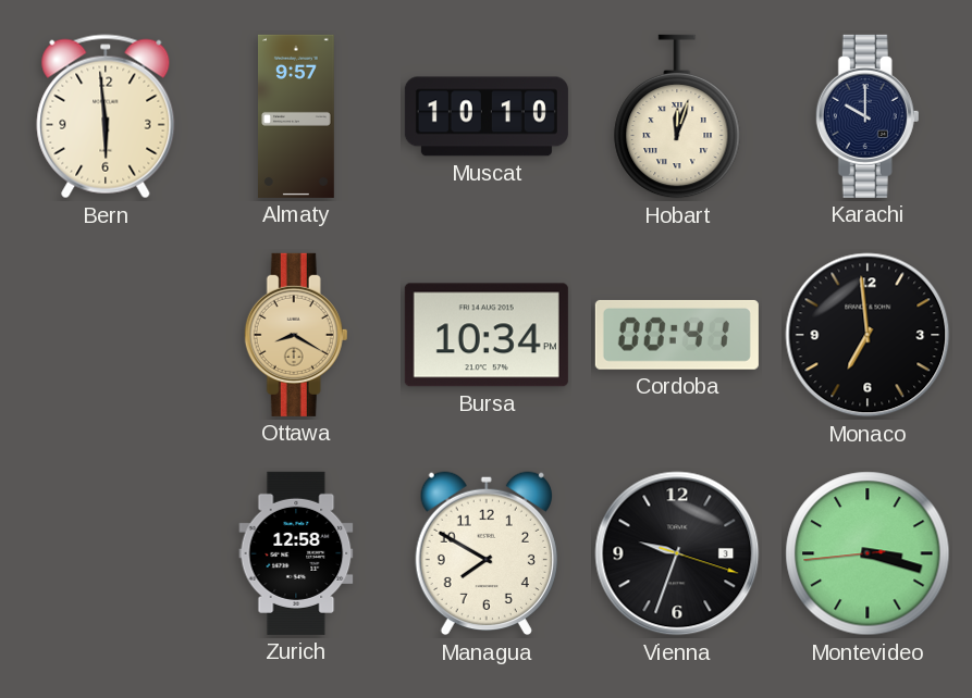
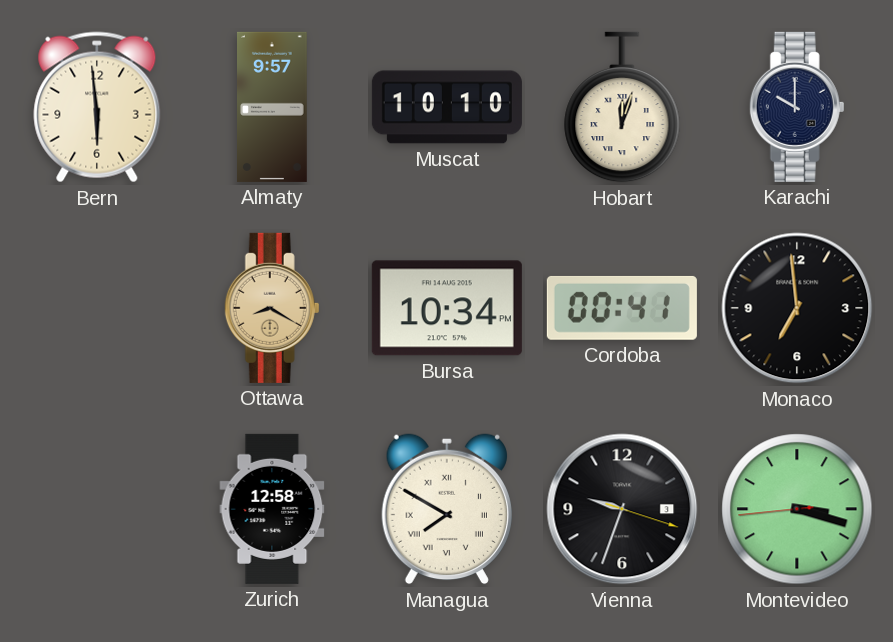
Managua numerals: Arabic -> Roman (447, 509)
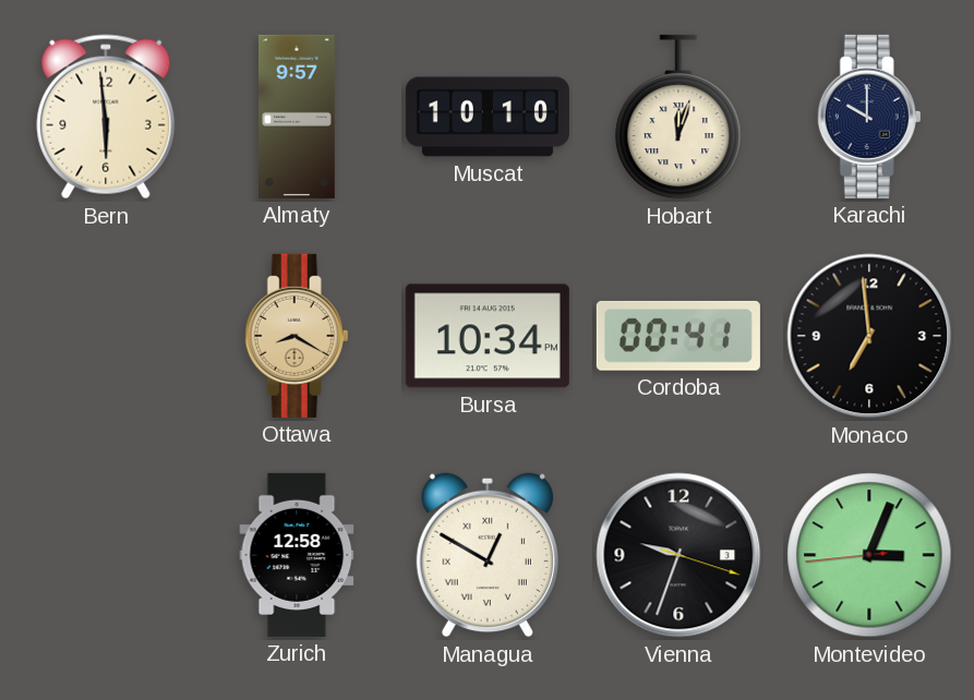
Managua: 7:50 -> 12:50 (488, 555)
Montevideo: 3:17 -> 3:03 (869, 555)
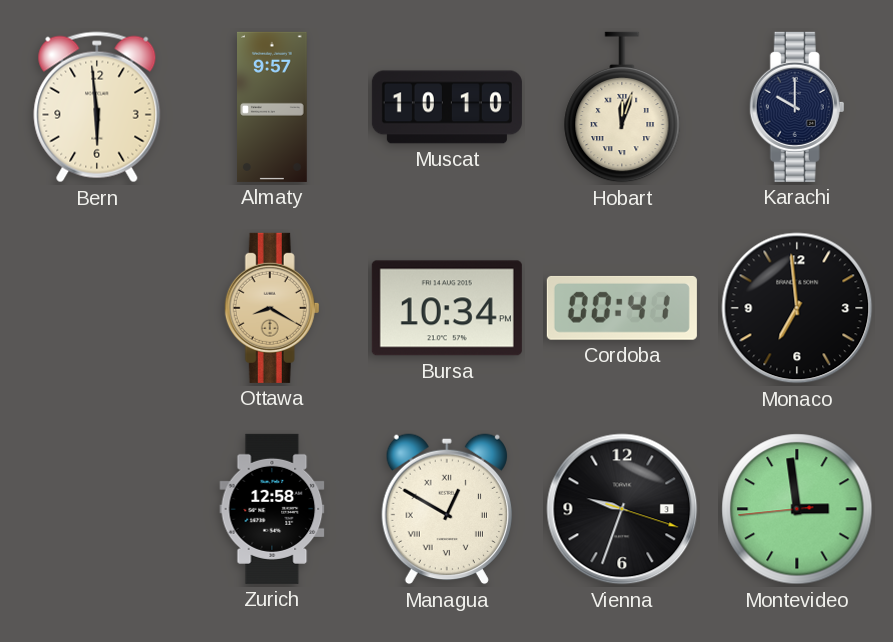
Montevideo: 3:03 -> 2:58 (797, 509)
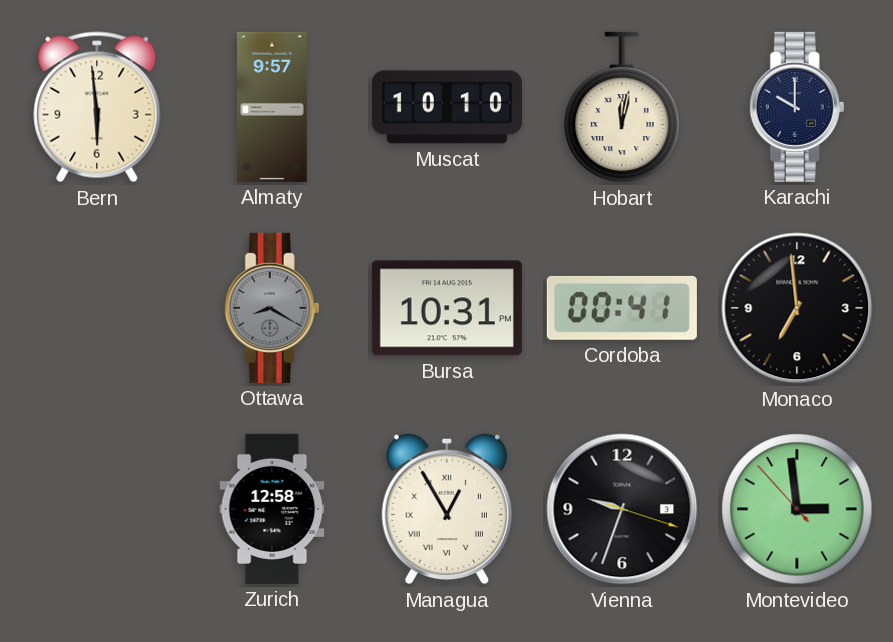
Hobart: 12:03 -> 12:02 (622, 107)
Ottawa dial: champagne -> grey (272, 308)
Bursa: 10:34 -> 10:31 (447, 308)
Managua: 12:50 -> 12:55 (447, 509)
Montevideo: 2:58:44 -> 2:58:53 (797, 509)
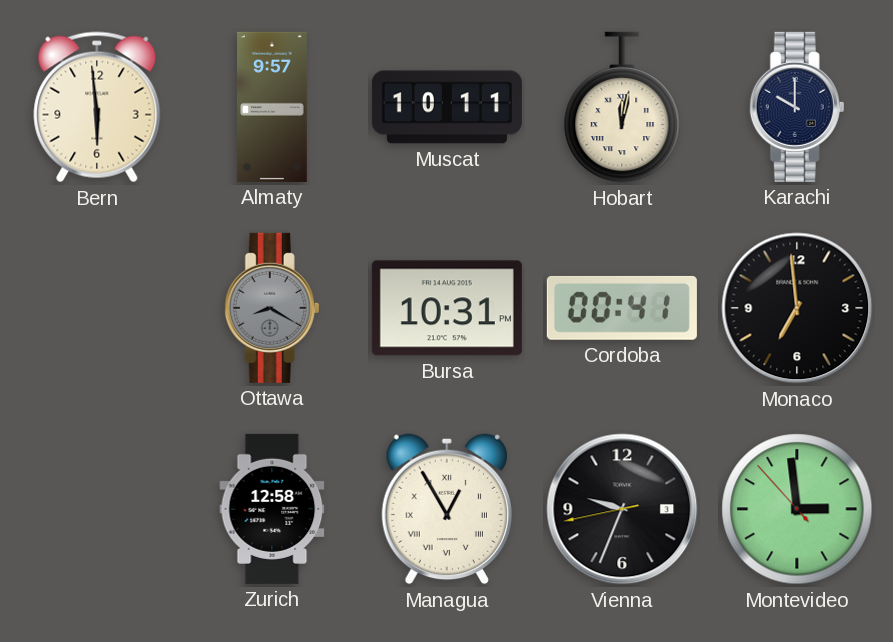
Muscat: 10:10 -> 10:11 (447, 107)
Vienna: 9:33:18 -> 9:33:43 (622, 509)
